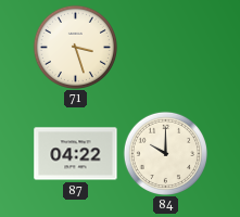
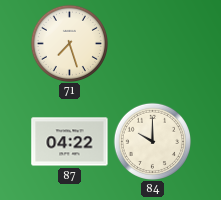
71: 3:27 -> 7:27 (69, 43)
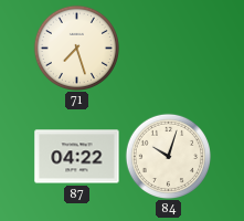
84: 10:00 -> 10:03 (168, 156)
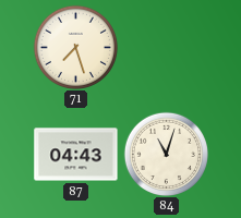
87: 04:22 -> 04:43 (76, 155)
84: 10:03 -> 11:03 (166, 154)
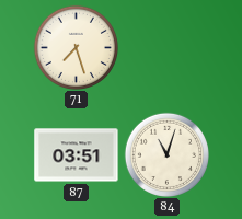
87: 04:43 -> 03:51 (77, 155)
